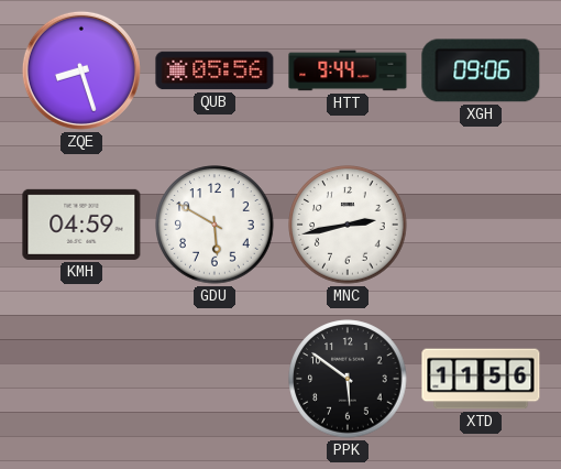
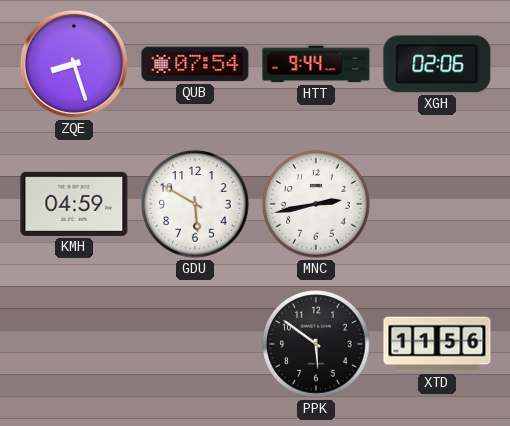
QUB: 05:56 -> 07:54 (195, 64)
XGH: 09:06 -> 02:06 (437, 64)
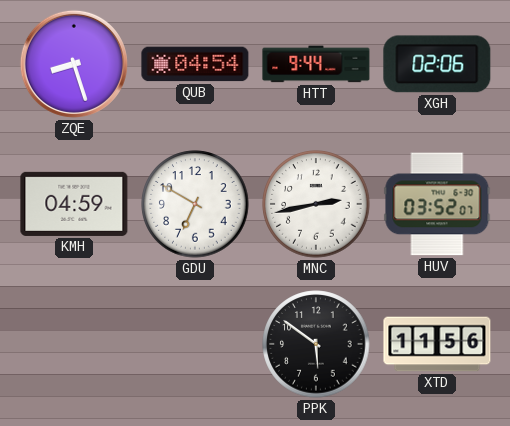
QUB: 07:54 -> 04:54 (195, 64)
GDU: 5:50 -> 6:50 (195, 204)
HUV: none -> 03:52 (437, 204)
